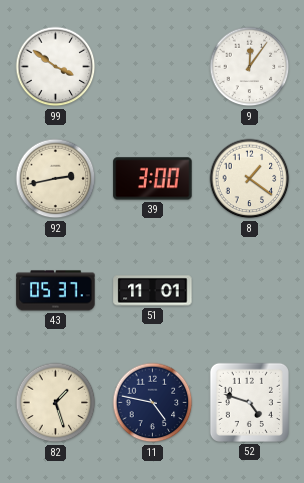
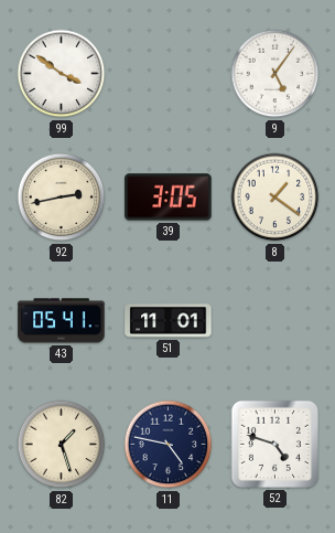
9: 12:06 -> 5:06 (275, 74)
39: 3:00 -> 3:05 (169, 198)
43: 05:37 -> 05:41 (62, 321)
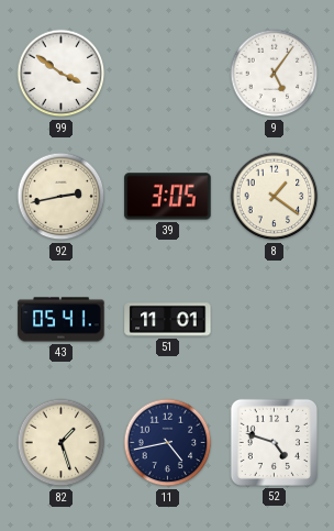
11: 4:47 -> 4:43 (168, 443)
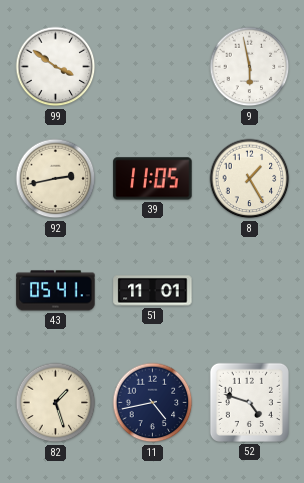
9: 5:06 -> 5:58 (250, 67)
39: 3:05 -> 11:05 (153, 179)
8: 1:21 -> 1:25 (250, 179)
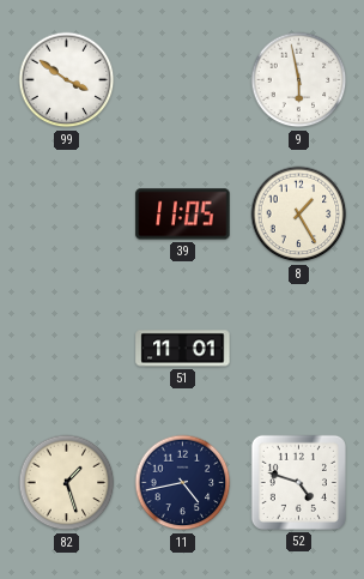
92: 2:43 -> none (56, 179)
43: 05:41 -> none (56, 291)
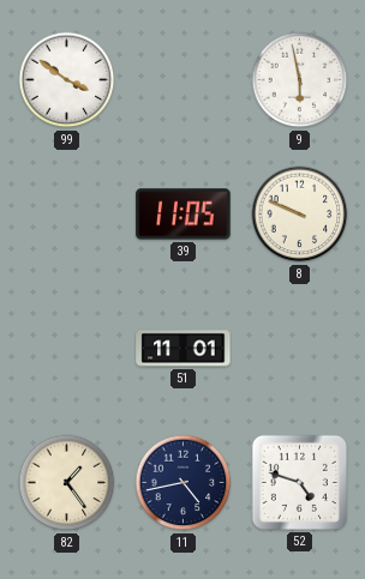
8: 1:25 -> 9:49 (300, 215)
82: 1:27 -> 1:24 (67, 483)
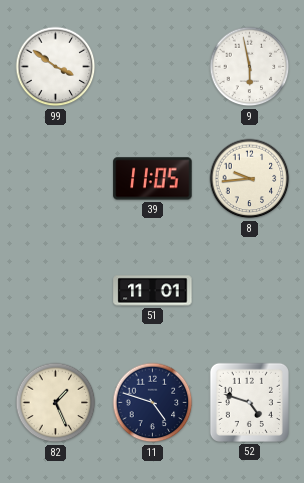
8: 9:49 -> 9:44 (250, 179)
82: 1:24 -> 1:26 (56, 403)
11: 4:43 -> 4:48 (153, 403)
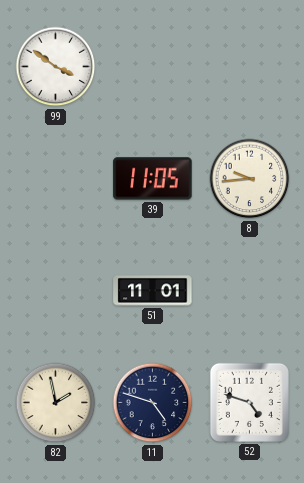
9: 5:58 -> none (250, 67)
82: 1:26 -> 1:58 (56, 403)
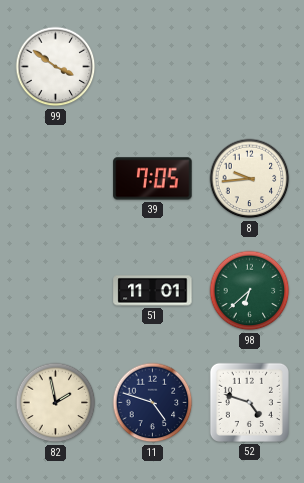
39: 11:05 -> 7:05 (153, 179)
98: none -> 6:38 (250, 291)
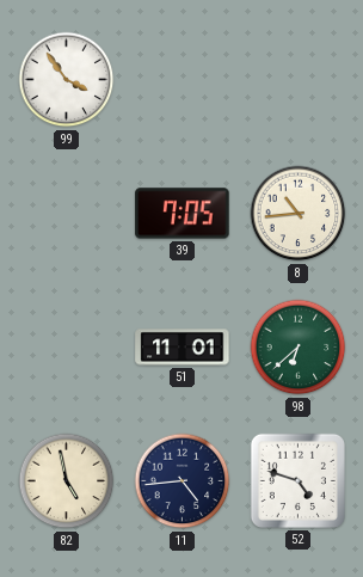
99: 3:51 -> 3:54 (67, 80)
8: 9:44 -> 10:44 (299, 214)
82: 1:58 -> 4:58 (67, 481)
11: 4:48 -> 4:44 (183, 481)
